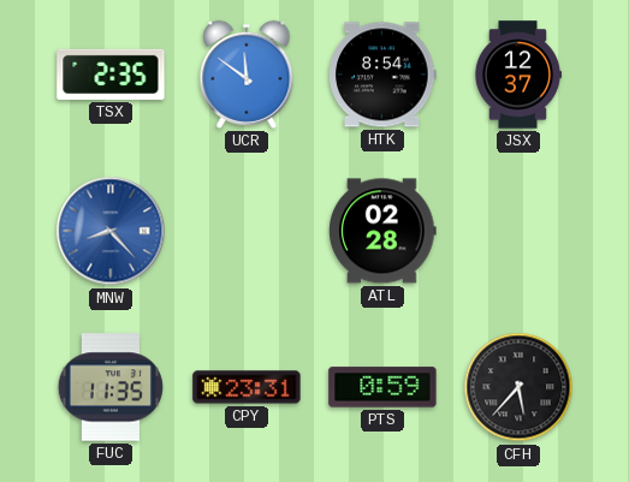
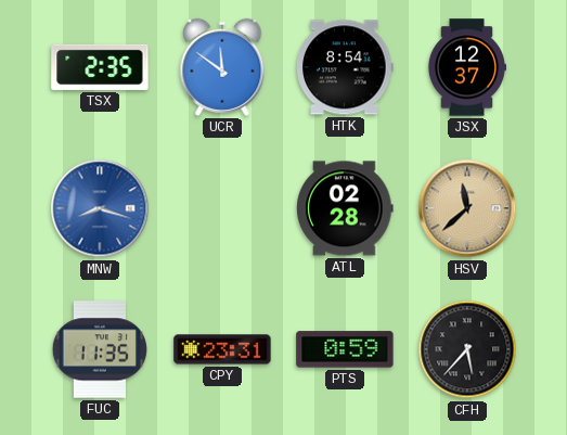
MNW: 8:23 -> 8:18 (100, 208)
HSV: none -> 11:38 (467, 208)
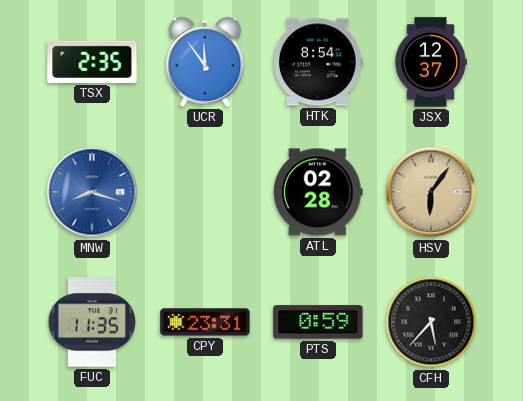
UCR: 11:51 -> 11:54 (205, 62)
HSV: 11:38 -> 6:06 (431, 192)
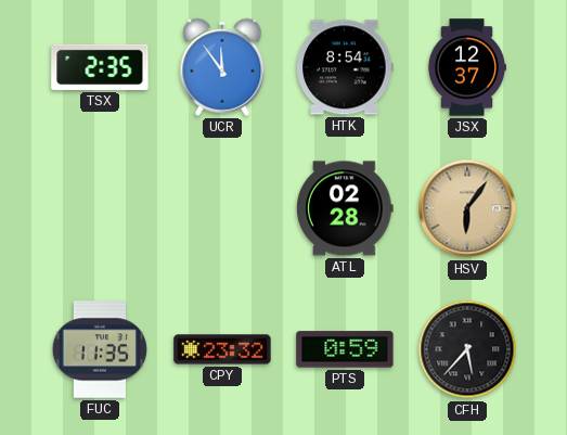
MNW: 8:18 -> none (92, 192)
CPY: 23:31 -> 23:32 (222, 349)
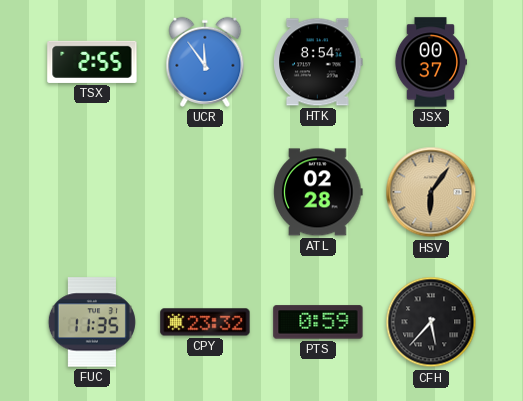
TSX: 2:35 -> 2:55 (92, 62)
JSX: 12:37 -> 00:37 (430, 62)
